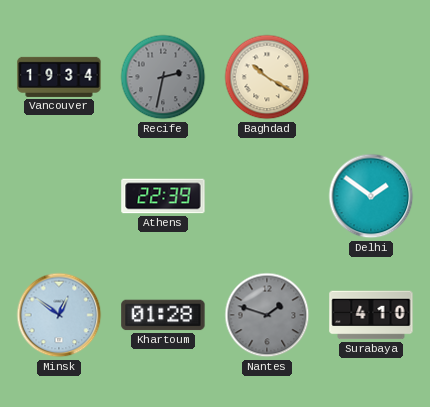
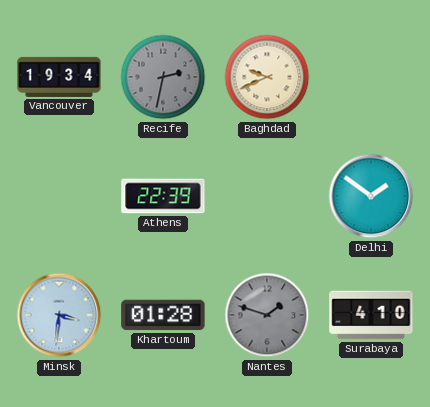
Baghdad: 10:20 -> 9:41 (267, 77)
Minsk: 12:51 -> 3:31 (59, 315)
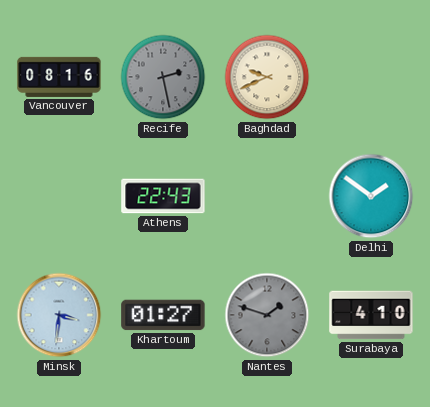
Vancouver: 19:34 -> 08:16 (59, 77)
Recife: 2:32 -> 2:28 (163, 77)
Athens: 22:39 -> 22:43 (163, 196)
Khartoum: 01:28 -> 01:27 (163, 315)
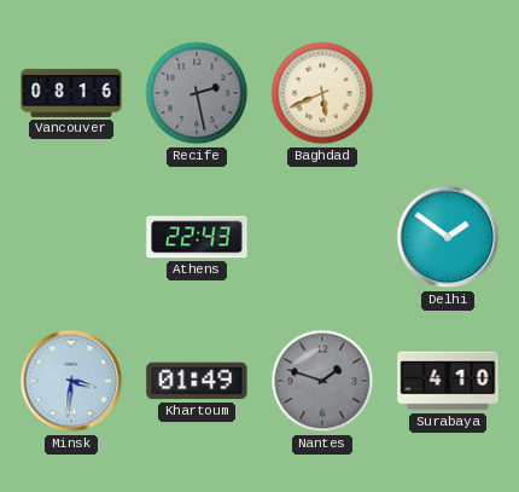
Baghdad: 9:41 -> 5:41 (322, 93)
Khartoum: 01:27 -> 01:49 (197, 381)
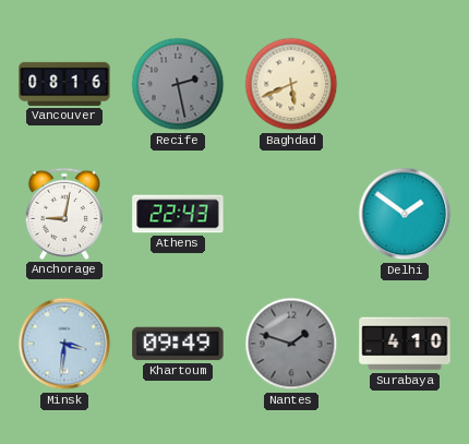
Anchorage: none -> 9:02 (63, 214)
Khartoum: 01:49 -> 09:49 (178, 344)
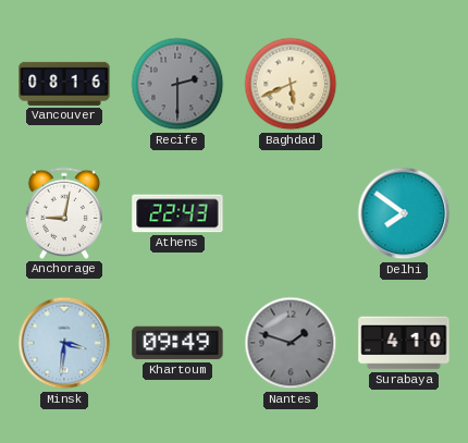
Recife: 2:28 -> 2:30 (177, 84)
Delhi: 1:51 -> 7:51 (404, 213)
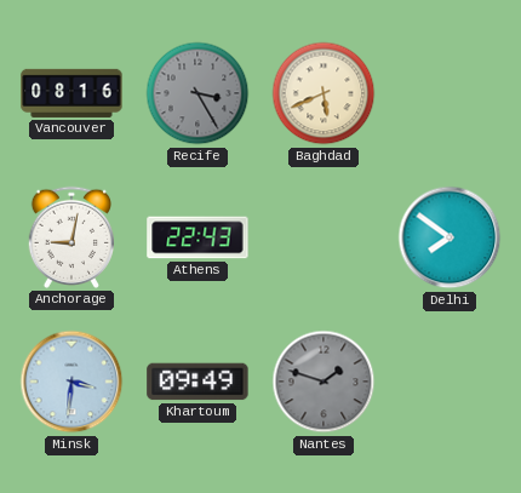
Recife: 2:30 -> 3:25 (197, 93)
Surabaya: 4:10 -> none (404, 343)
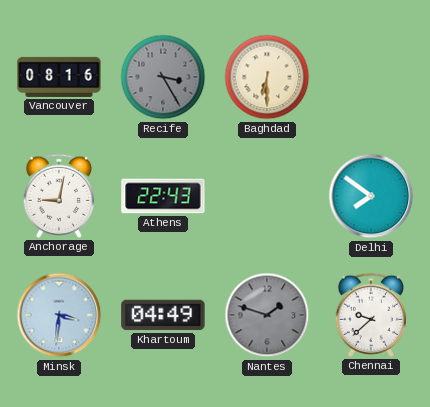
Baghdad: 5:41 -> 6:30 (267, 77)
Khartoum: 09:49 -> 04:49 (163, 315)
Chennai: none -> 9:38 (370, 315)
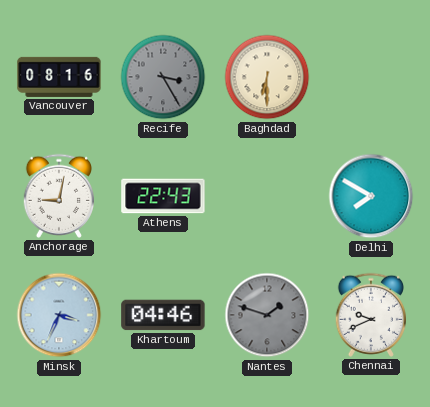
Delhi: 7:51 -> 7:50 (371, 196)
Minsk: 3:31 -> 3:34 (59, 315)
Khartoum: 04:49 -> 04:46 (163, 315)
Chennai: 9:38 -> 9:41 (370, 315)
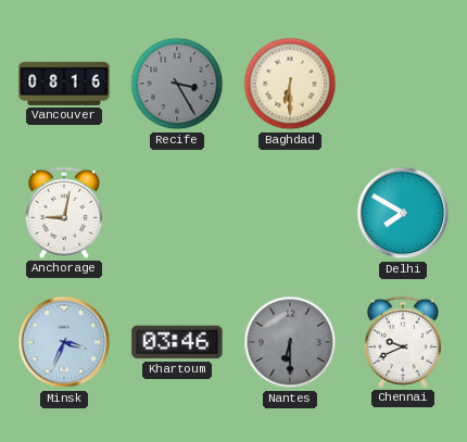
Athens: 22:43 -> none (163, 196)
Khartoum: 04:46 -> 03:46 (177, 342)
Nantes: 1:48 -> 6:30 (290, 342)
